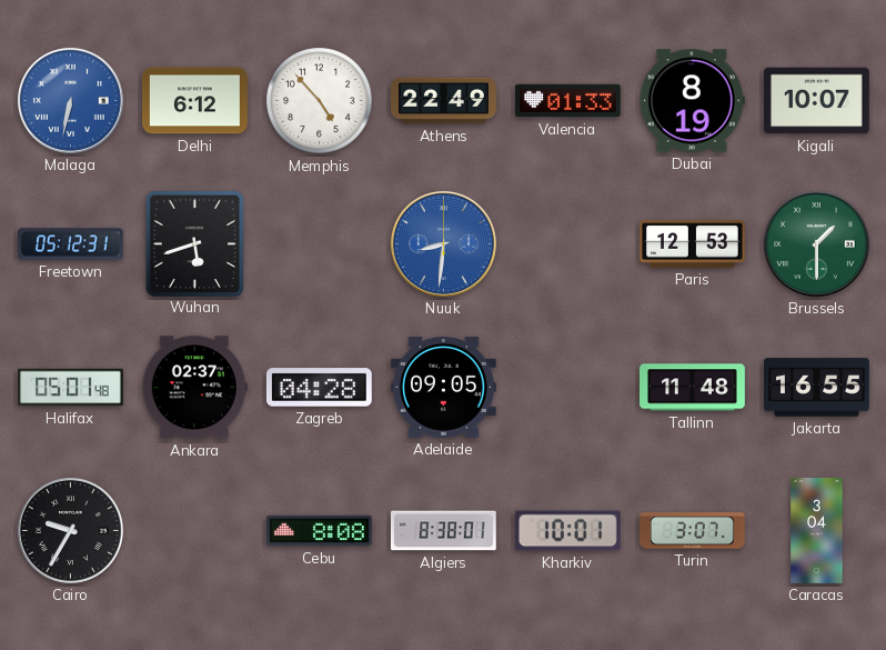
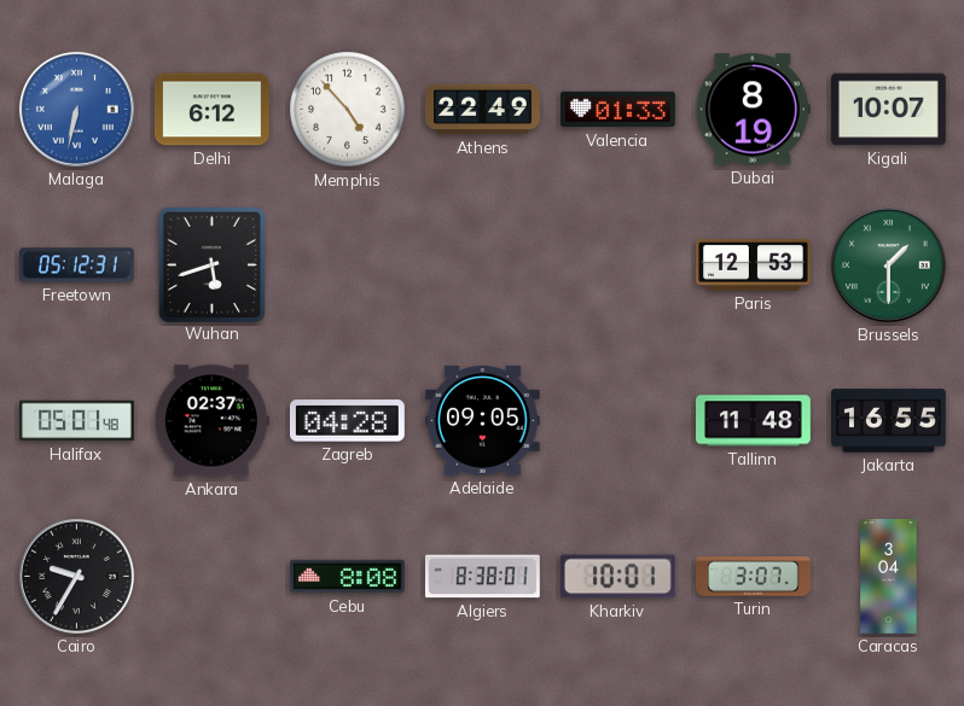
Nuuk: 8:31 -> none (443, 243)
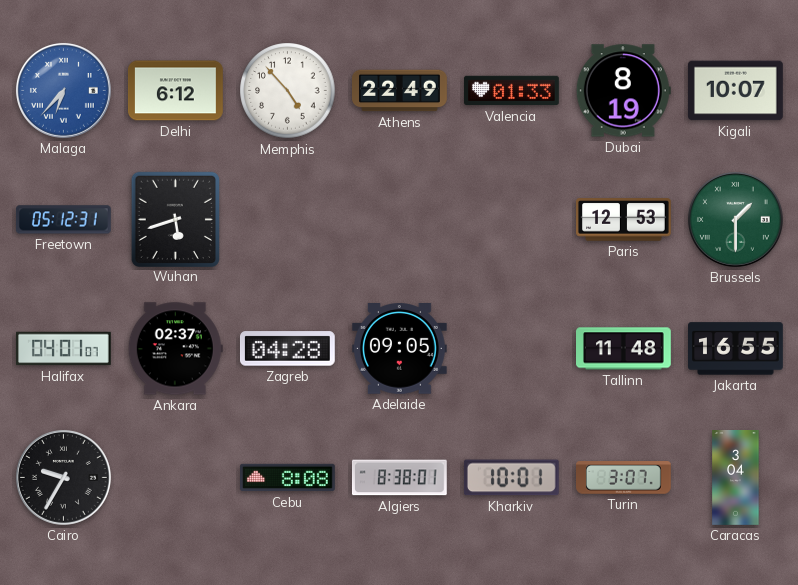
Malaga: 6:32 -> 6:37 (63, 90)
Halifax: 05:01 -> 04:01 (64, 349)
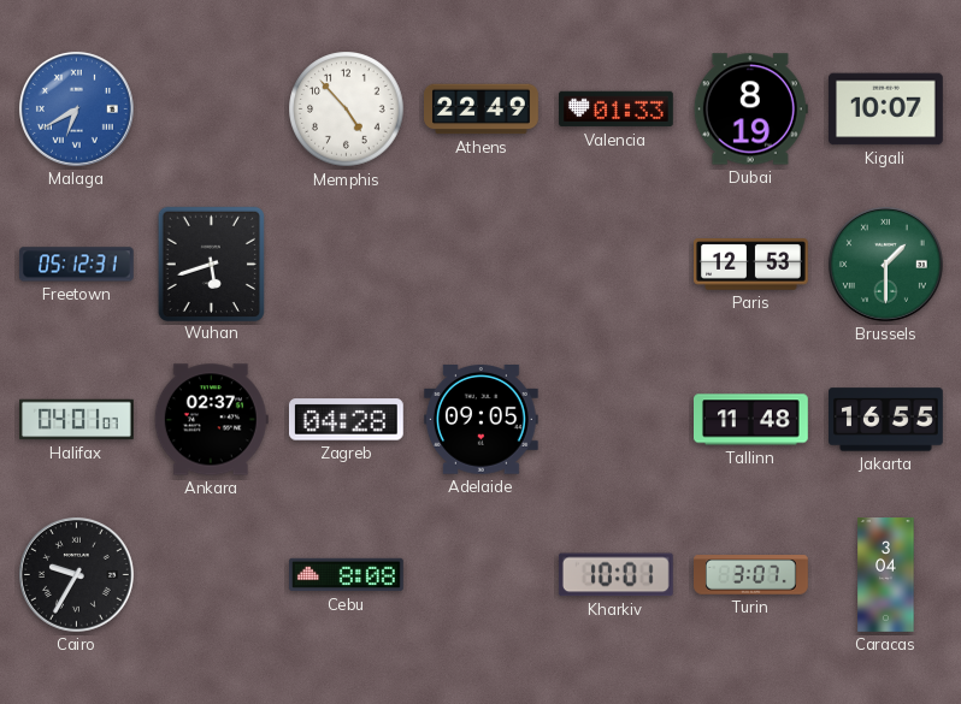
Malaga: 6:37 -> 6:40 (76, 108)
Delhi: 6:12 -> none (176, 91)
Algiers: 8:38 -> none (399, 478)
